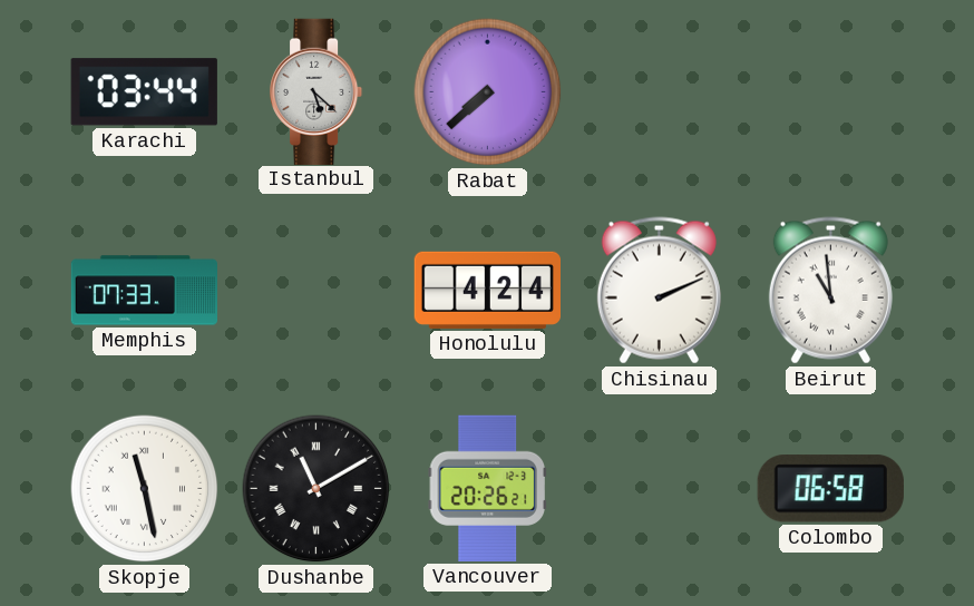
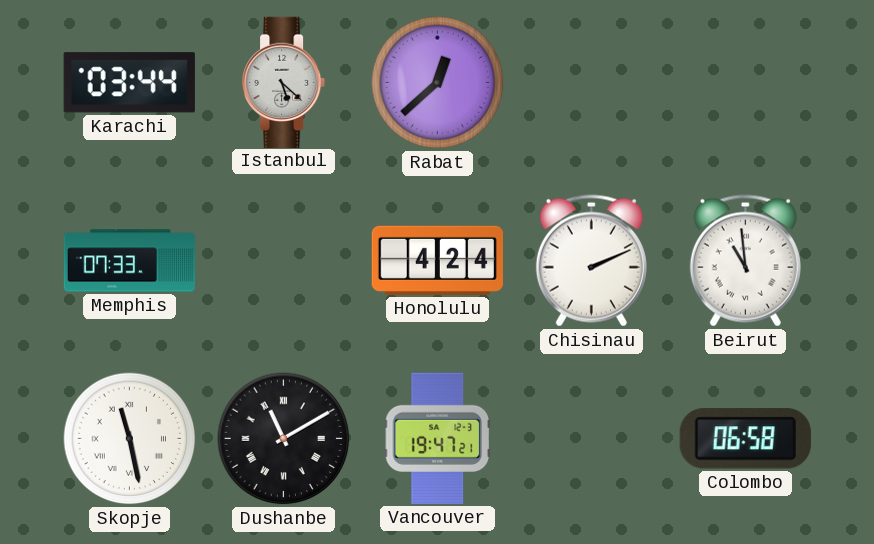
Rabat: 7:38 -> 12:38 (438, 83)
Vancouver: 20:26 -> 19:47 (437, 438)
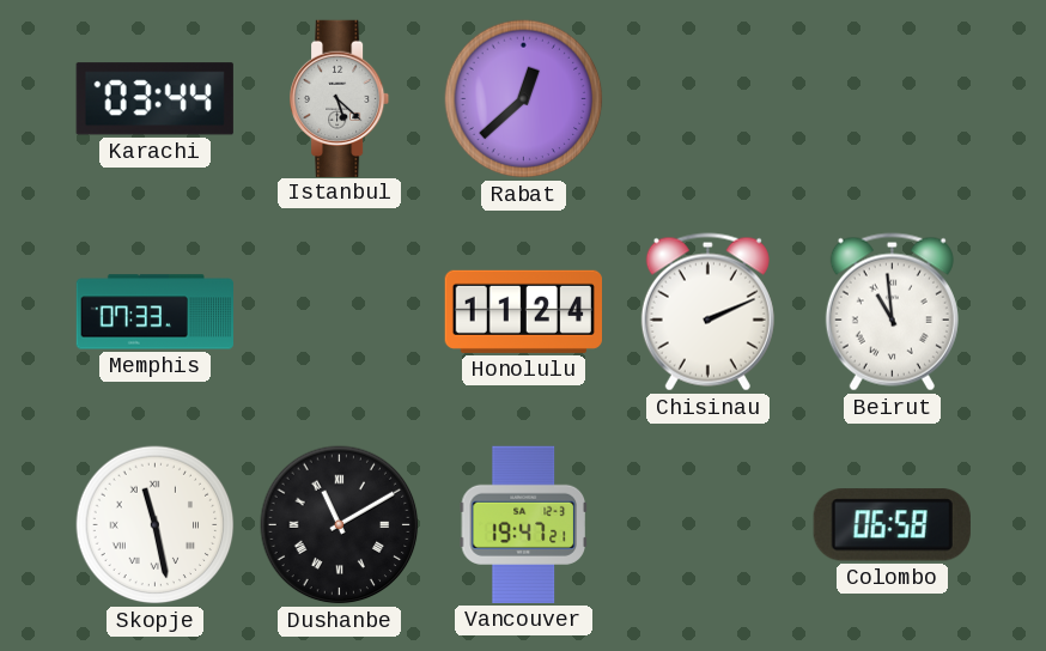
Honolulu: 4:24 -> 11:24 (523, 311)
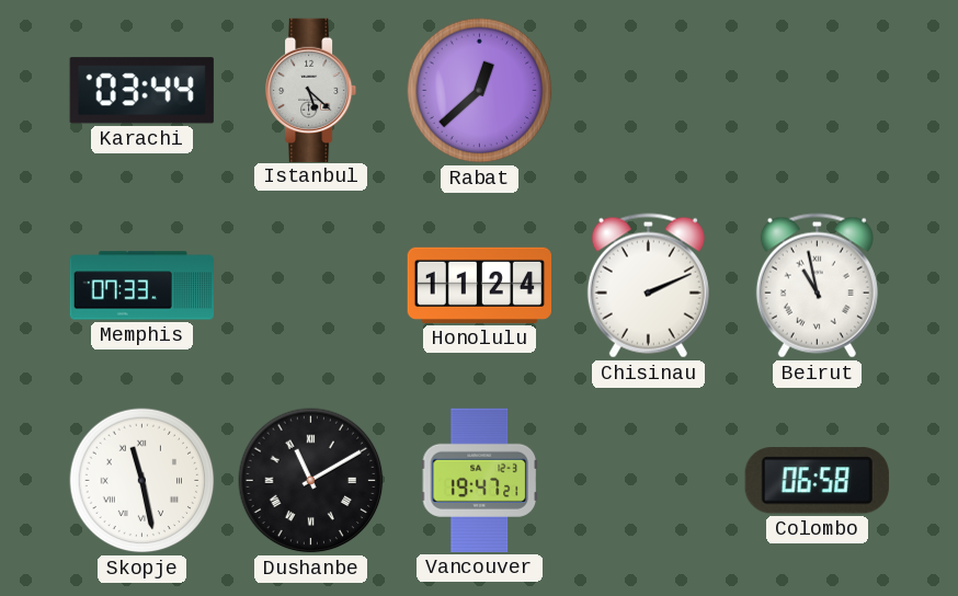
Beirut: 10:59 -> 10:58 (817, 286)
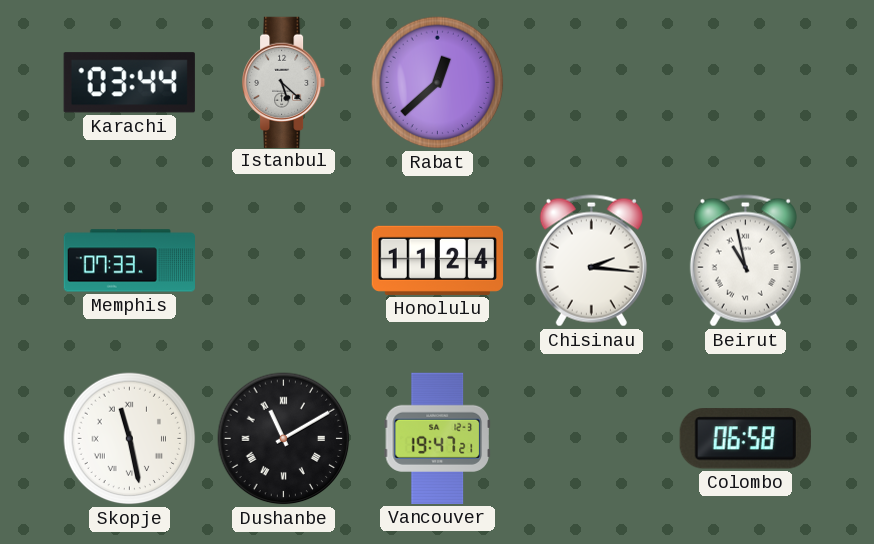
Chisinau: 2:11 -> 2:16 (591, 261)
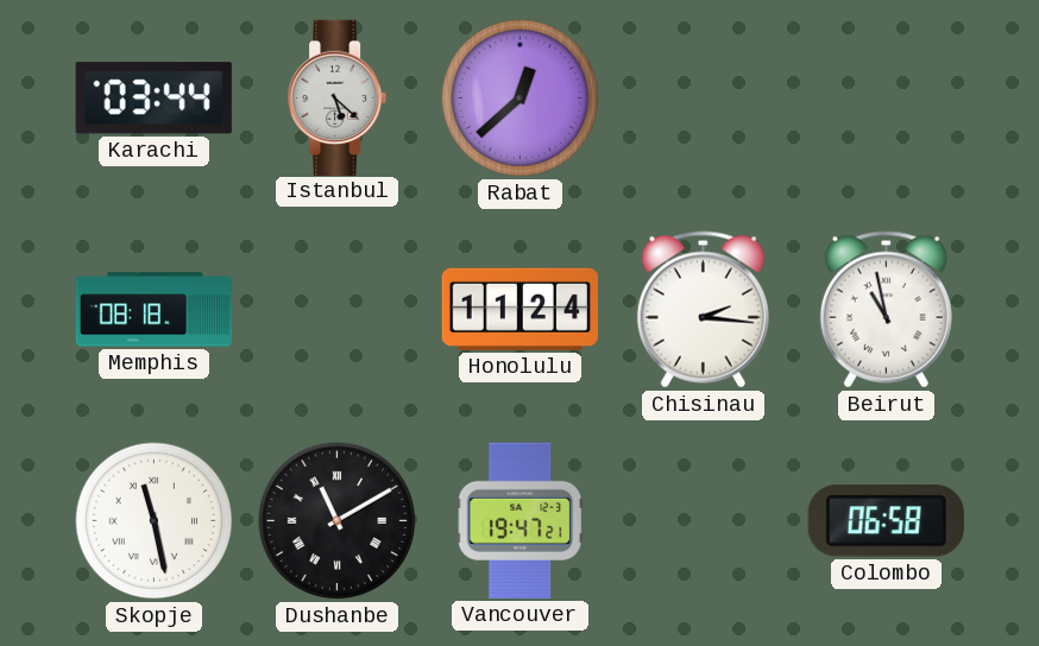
Memphis: 07:33 -> 08:18 (155, 310)
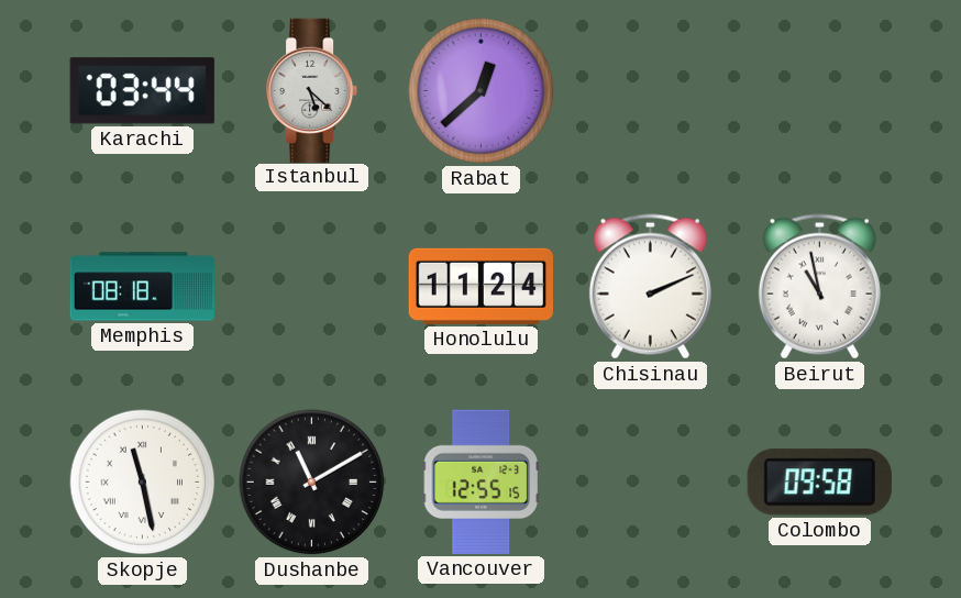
Chisinau: 2:16 -> 2:11 (650, 287)
Vancouver: 19:47 -> 12:55 (481, 481)
Colombo: 06:58 -> 09:58 (819, 483)
